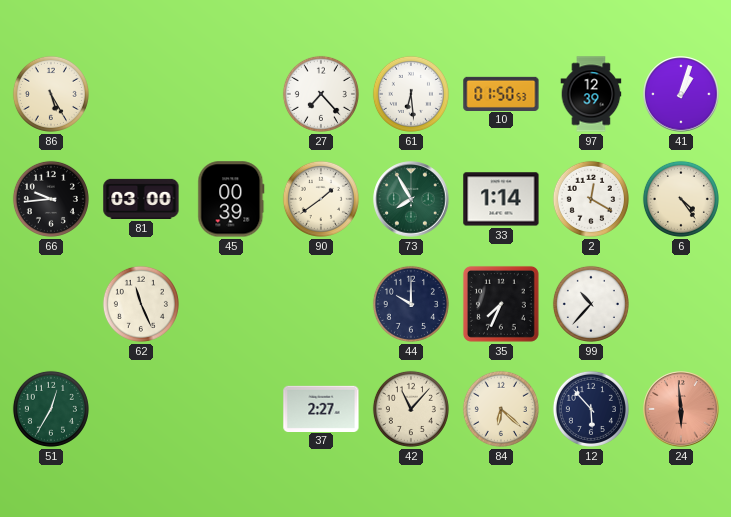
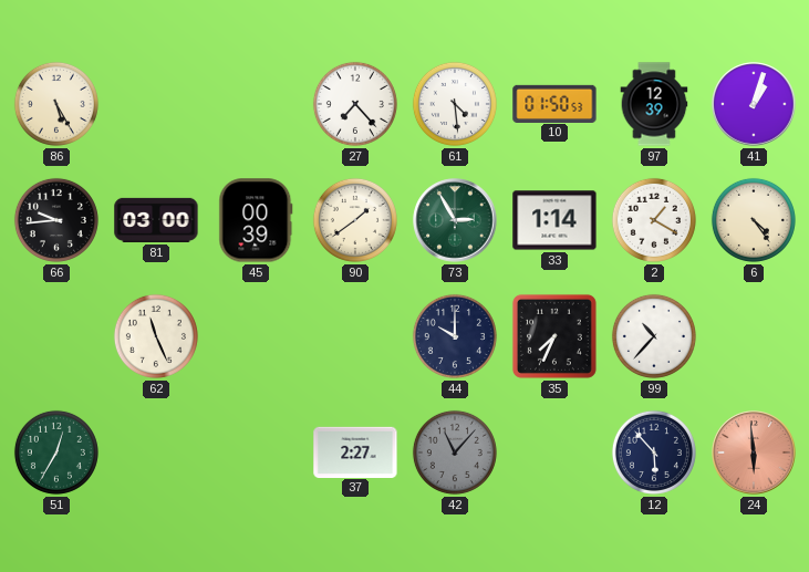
61: 6:29 -> 4:29 (455, 104)
73: 7:55 -> 2:55 (455, 220)
2: 12:20 -> 1:20 (654, 220)
42 dial: cream -> grey (455, 453)
84: 6:22 -> none (501, 409)
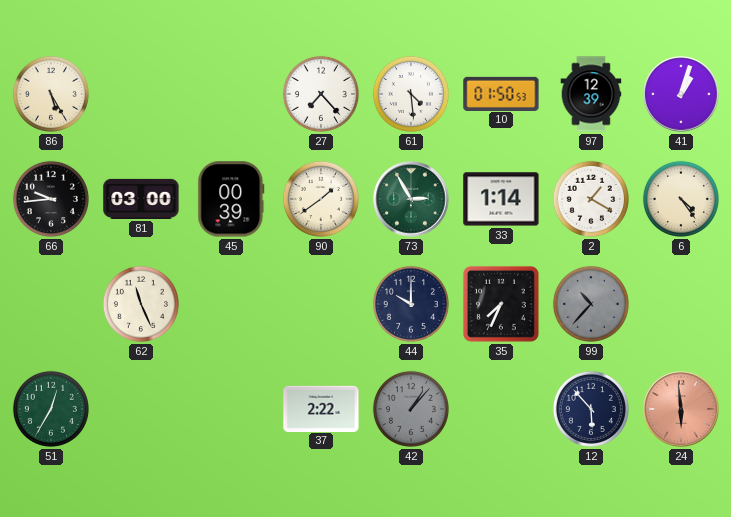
99 dial: white -> grey (591, 304)
37: 2:27 -> 2:22 (321, 408)
42: 11:07 -> 1:07 (411, 409)
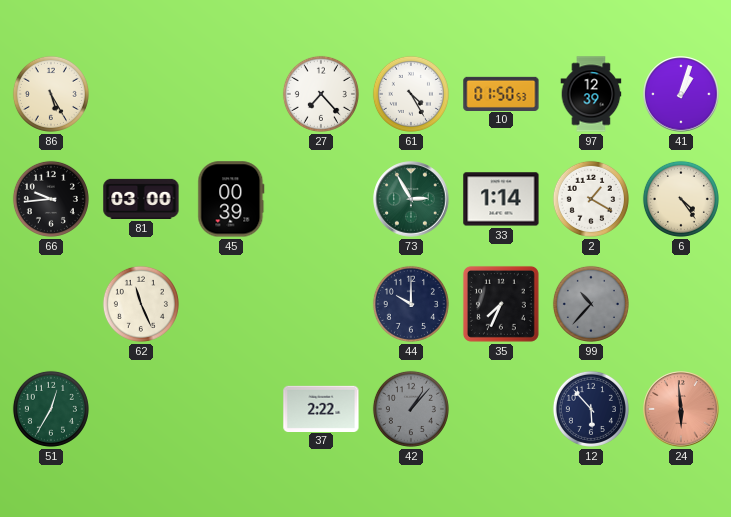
61: 4:29 -> 4:25 (411, 94)
90: 1:39 -> none (321, 199)
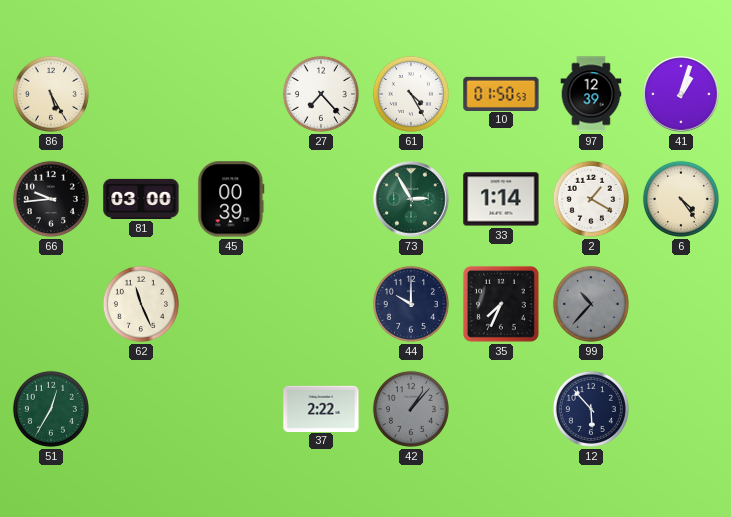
24: 5:59 -> none (681, 409)
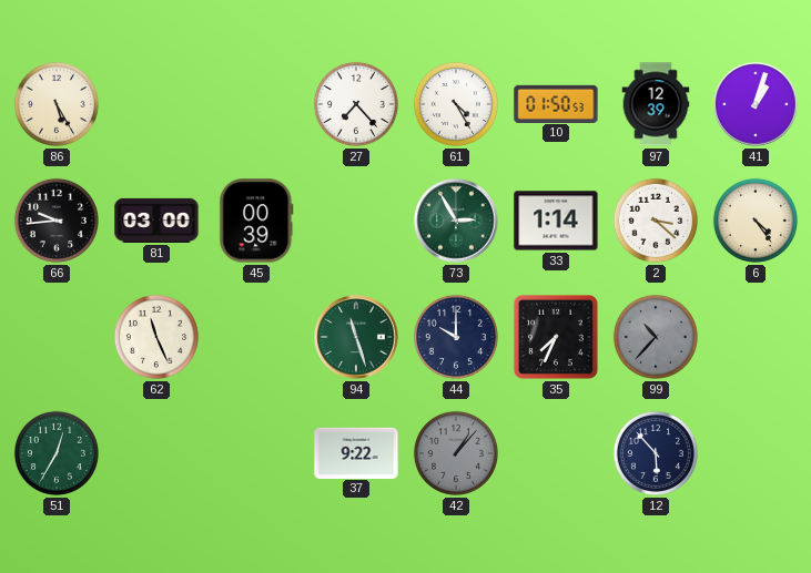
2: 1:20 -> 3:22 (656, 221)
94: none -> 11:27 (356, 337)
37: 2:22 -> 9:22 (356, 452)
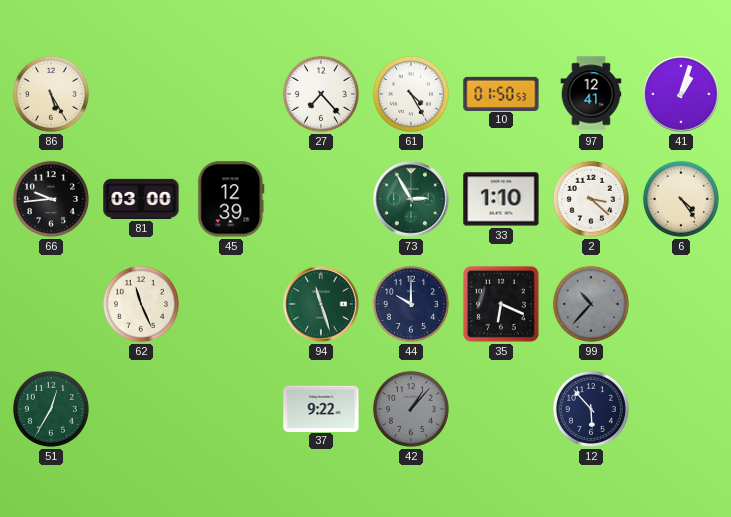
97: 12:39 -> 12:41 (591, 94)
45: 00:39 -> 12:39 (231, 199)
33: 1:14 -> 1:10 (501, 199)
35: 7:34 -> 6:19 (501, 304)
